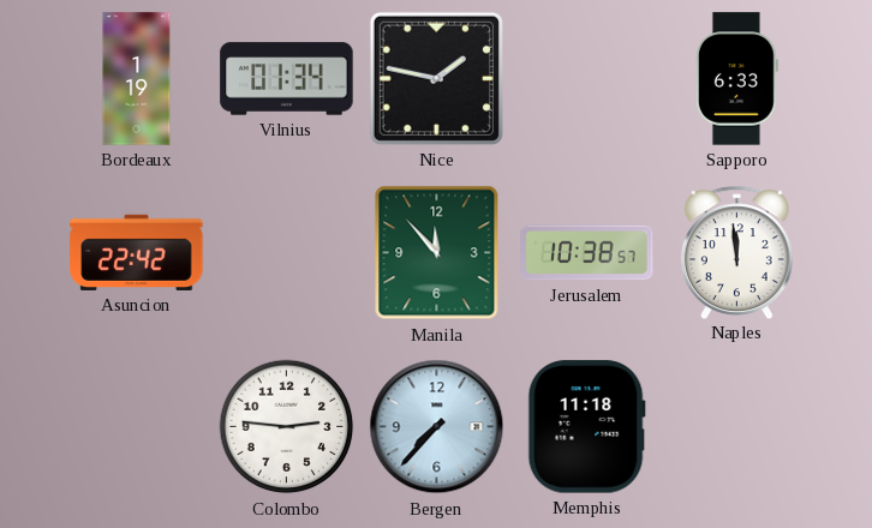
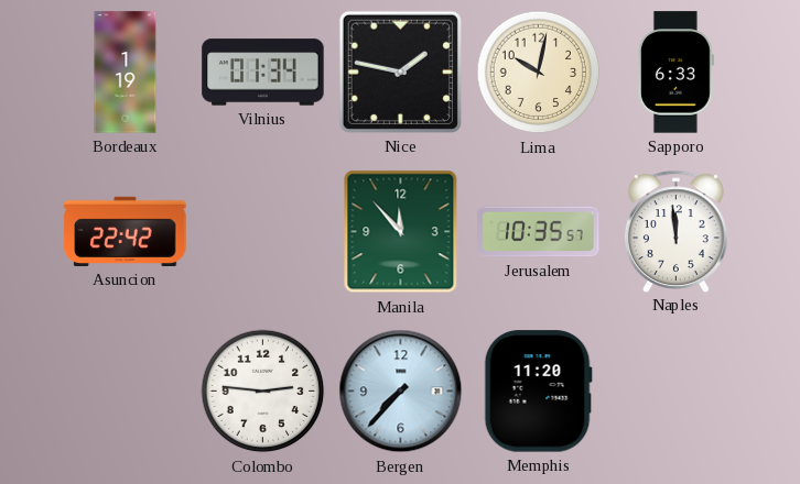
Lima: none -> 10:02 (539, 73)
Jerusalem: 10:38 -> 10:35 (539, 232)
Memphis: 11:18 -> 11:20 (538, 392)
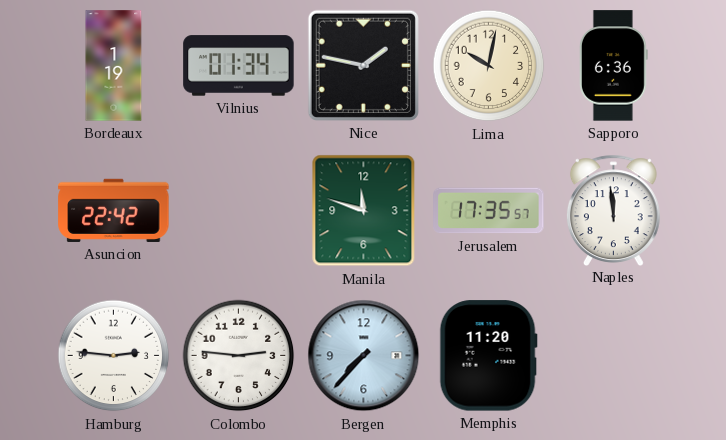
Sapporo: 6:33 -> 6:36 (613, 66)
Manila: 11:53 -> 11:48 (364, 211)
Jerusalem: 10:35 -> 17:35 (489, 211)
Hamburg: none -> 2:46 (114, 356)
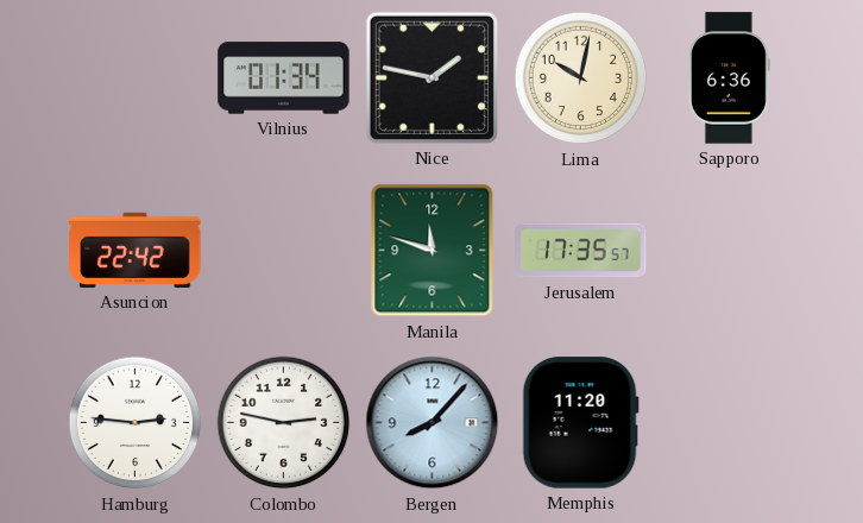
Bordeaux: 1:19 -> none (114, 66)
Naples: 11:59 -> none (613, 210)
Colombo: 2:46 -> 2:47 (284, 423)
Bergen: 7:37 -> 8:07 (433, 423)
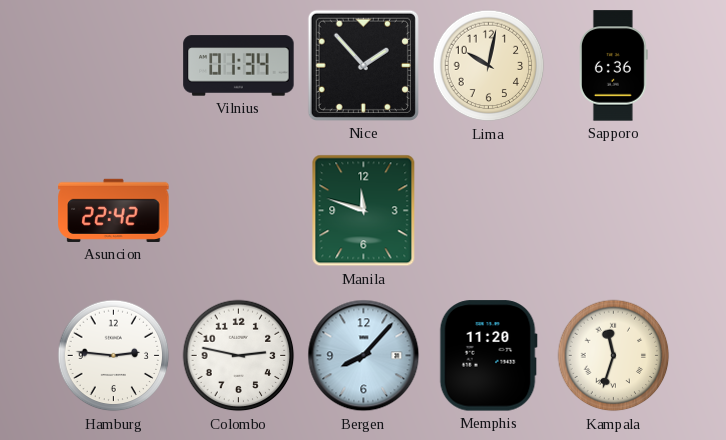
Nice: 1:47 -> 1:53 (363, 65)
Jerusalem: 17:35 -> none (581, 251)
Kampala: none -> 11:33 (614, 356)
